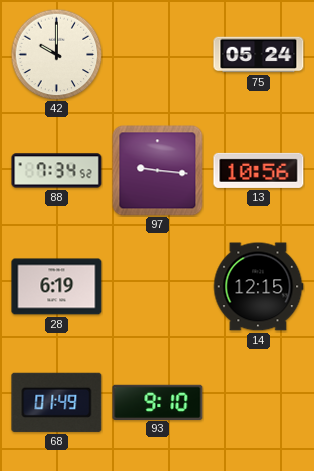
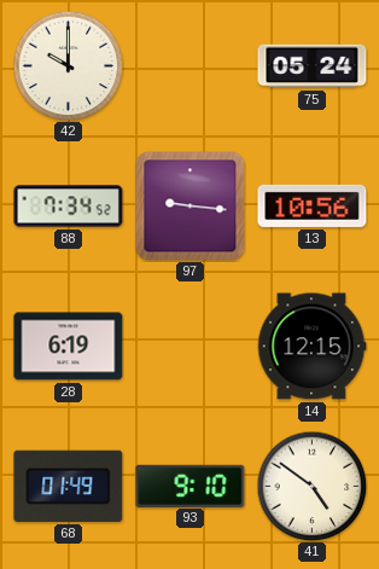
41: none -> 4:51 (311, 486)
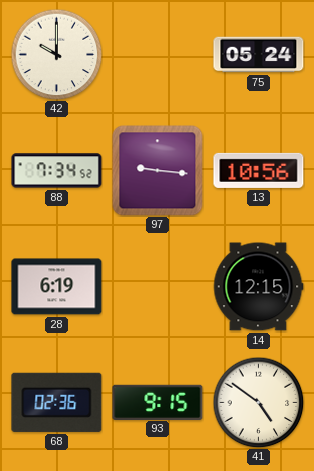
68: 01:49 -> 02:36 (57, 402)
93: 9:10 -> 9:15 (158, 402)
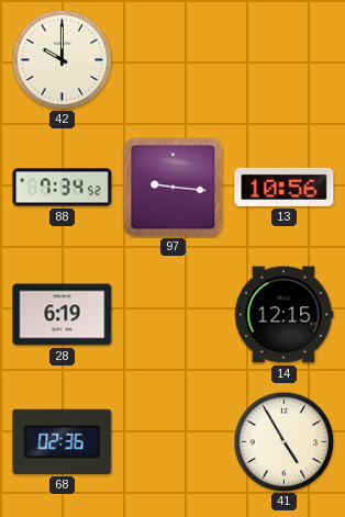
75: 05:24 -> none (259, 55)
93: 9:15 -> none (158, 402)
41: 4:51 -> 4:55 (283, 441)
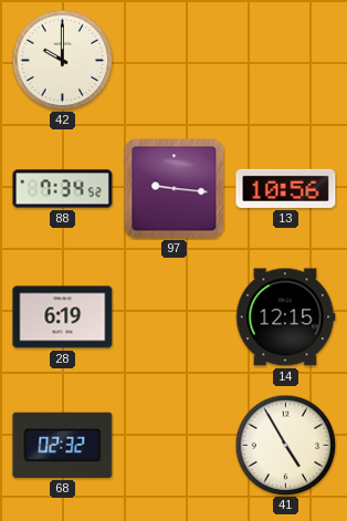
68: 02:36 -> 02:32 (63, 445)
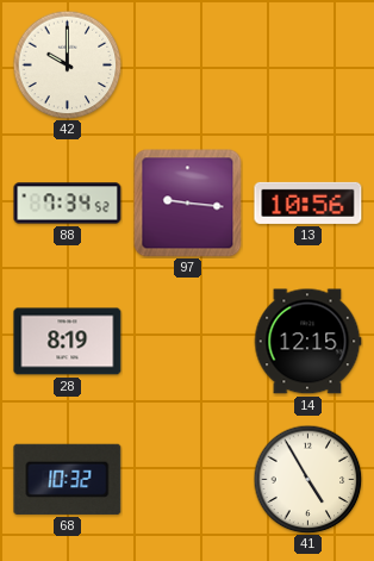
28: 6:19 -> 8:19 (68, 342)
68: 02:32 -> 10:32 (68, 479)
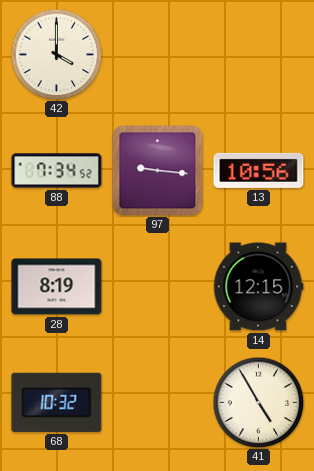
42: 10:00 -> 4:00 (56, 54)
